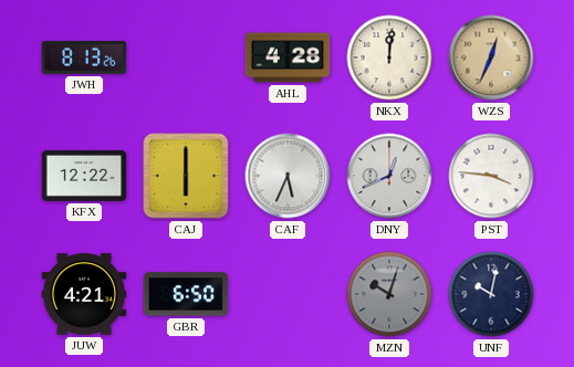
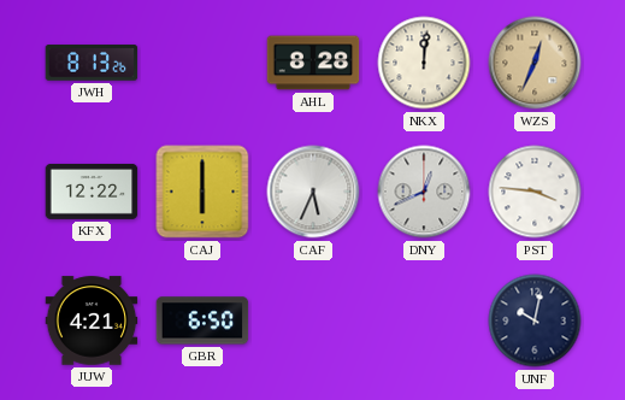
AHL: 4:28 -> 8:28 (313, 63)
MZN: 10:03 -> none (389, 294)
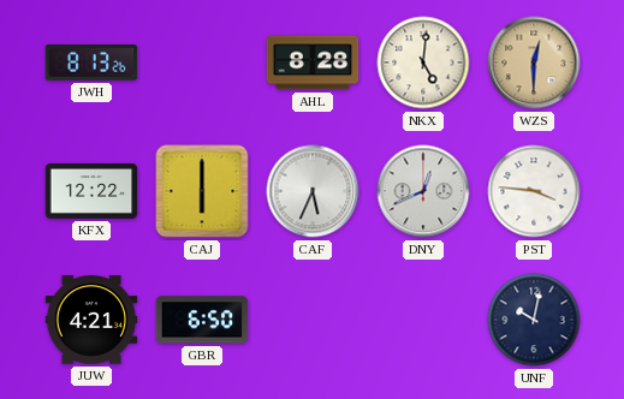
NKX: 12:01 -> 5:01 (423, 62)
WZS: 12:34 -> 12:30 (534, 62)
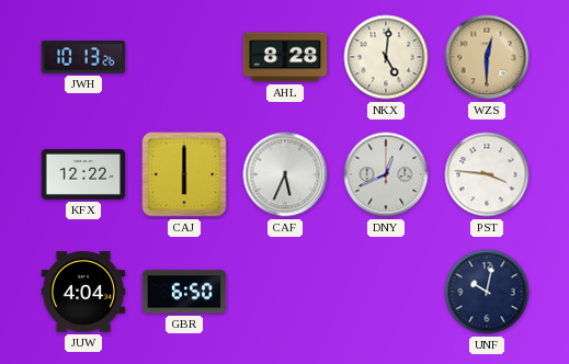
JWH: 8:13 -> 10:13 (83, 57)
JUW: 4:21 -> 4:04 (83, 292)
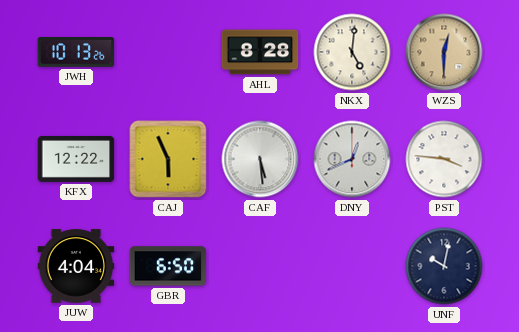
CAJ: 6:00 -> 5:56 (168, 159)
CAF: 5:34 -> 5:29 (260, 159)
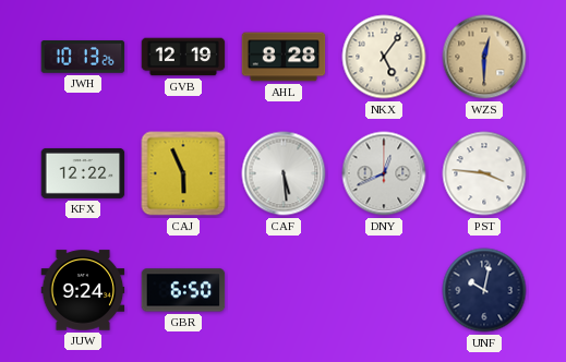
GVB: none -> 12:19 (183, 57)
NKX: 5:01 -> 5:06 (384, 57)
JUW: 4:04 -> 9:24 (83, 290)
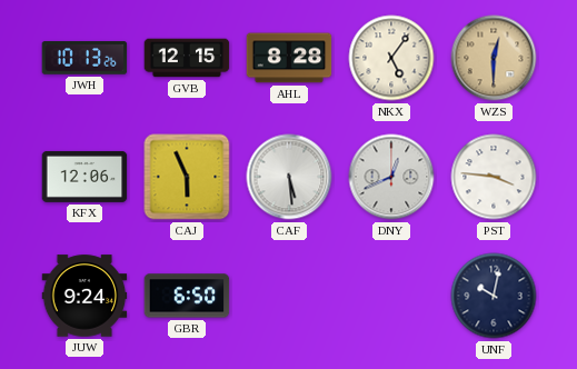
GVB: 12:19 -> 12:15 (187, 58)
KFX: 12:22 -> 12:06 (84, 177)
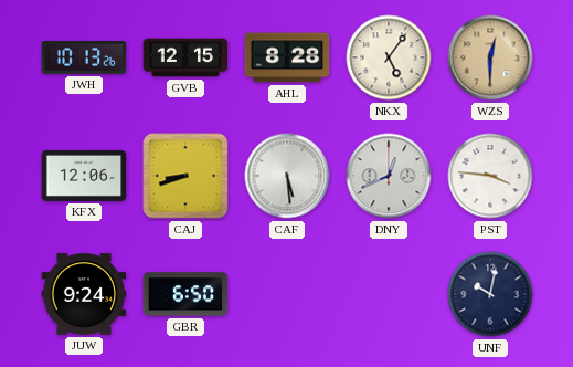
CAJ: 5:56 -> 8:42 (185, 176)
